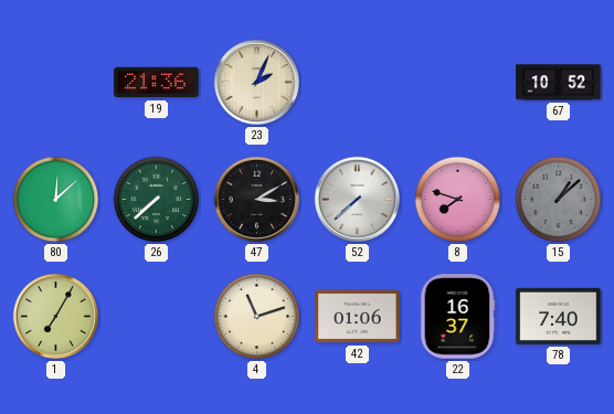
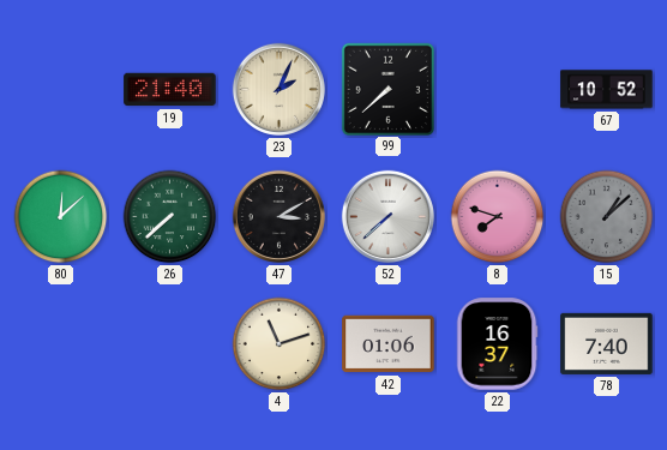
19: 21:36 -> 21:40 (170, 90)
99: none -> 7:38 (387, 89)
1: 7:05 -> none (55, 316)
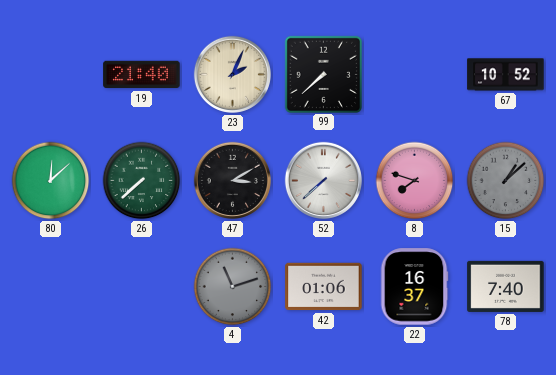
4 dial: cream -> grey (233, 287)
